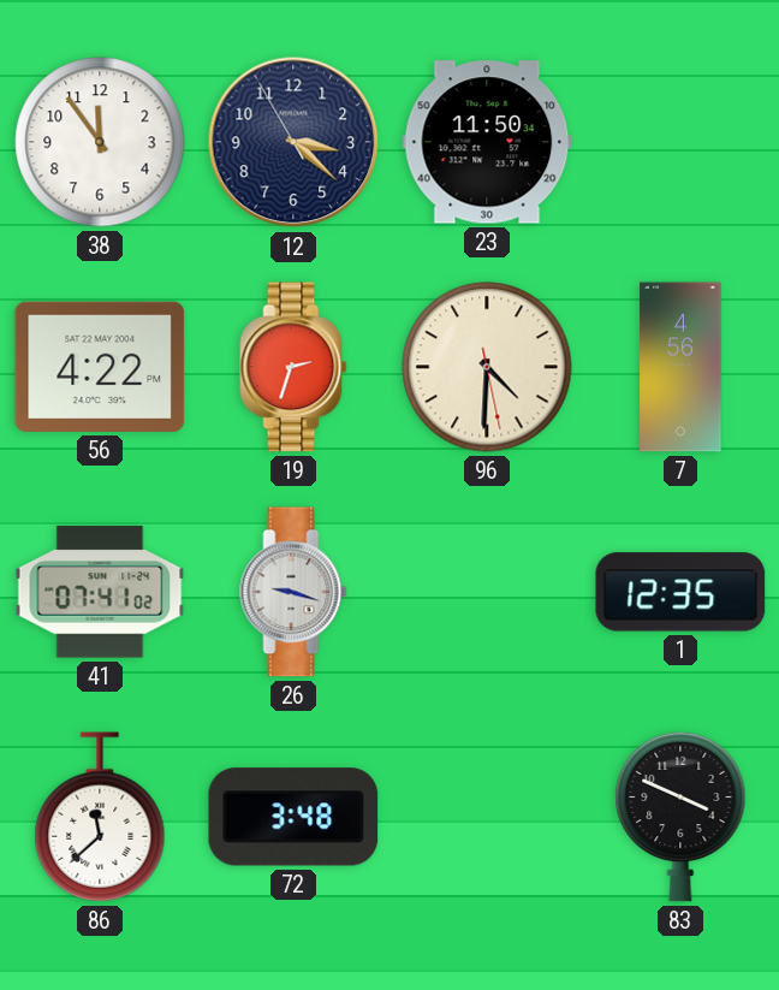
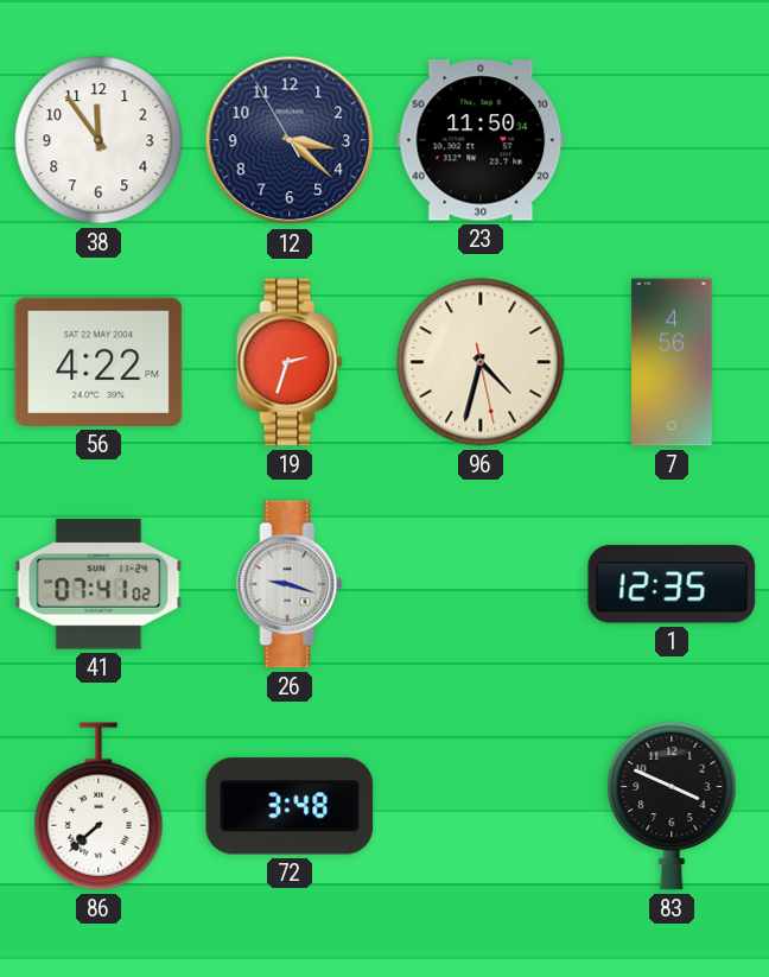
96: 4:30 -> 4:32 (481, 362)
86: 11:38 -> 7:38 (98, 806)
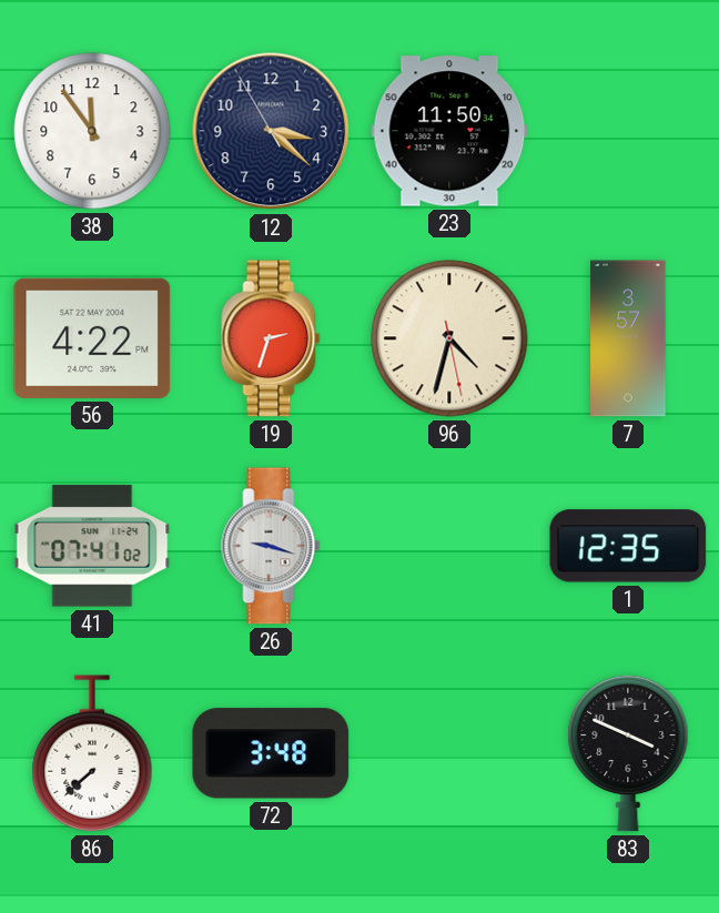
7: 4:56 -> 3:57 (628, 338)
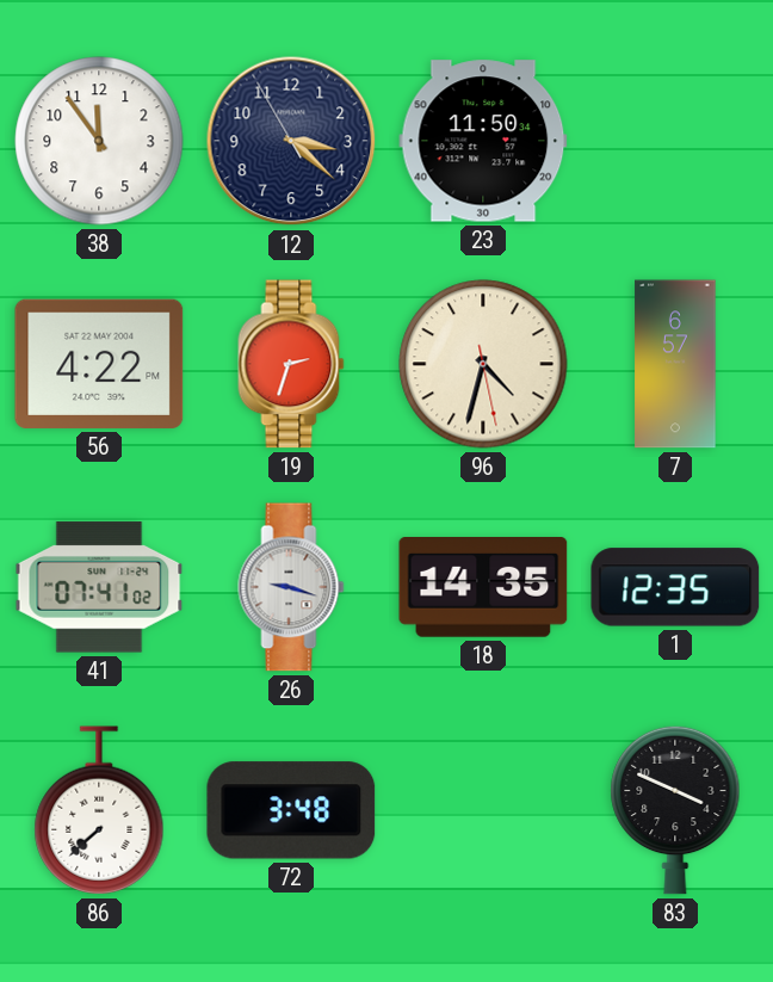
7: 3:57 -> 6:57 (675, 364)
18: none -> 14:35 (483, 587)
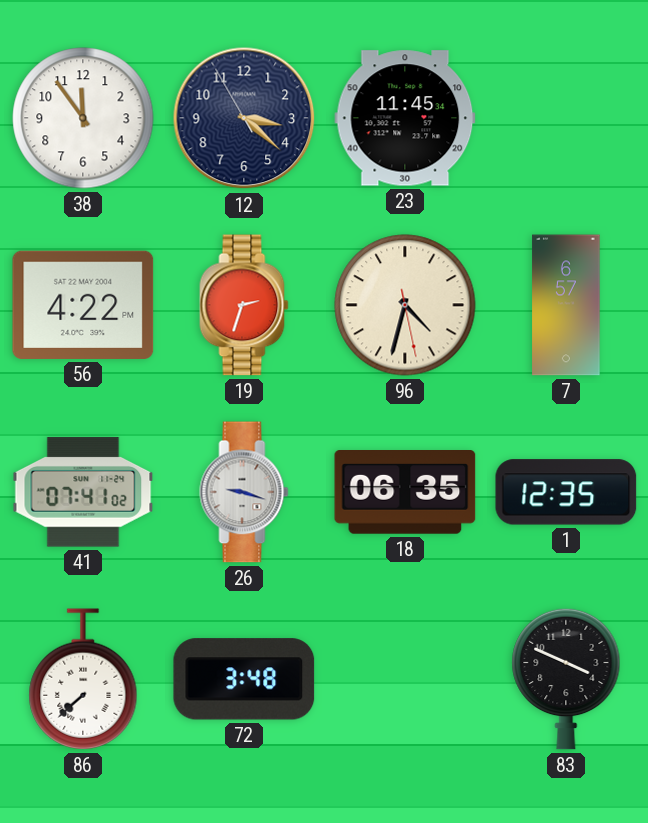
23: 11:50 -> 11:45 (405, 118)
18: 14:35 -> 06:35 (405, 492)
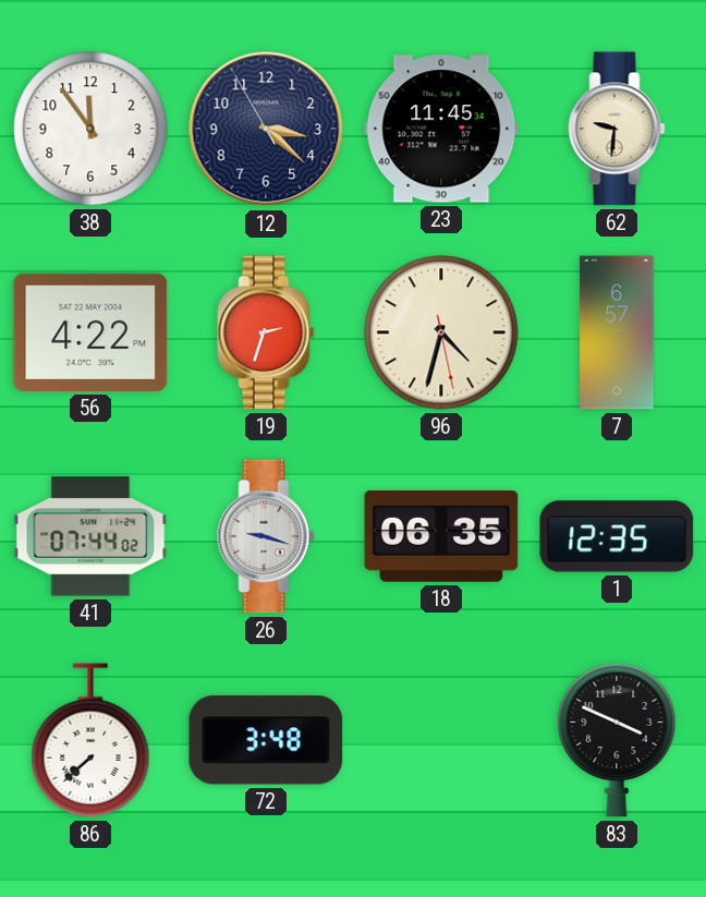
62: none -> 9:31 (617, 129)
41: 07:41 -> 07:44 (90, 536)
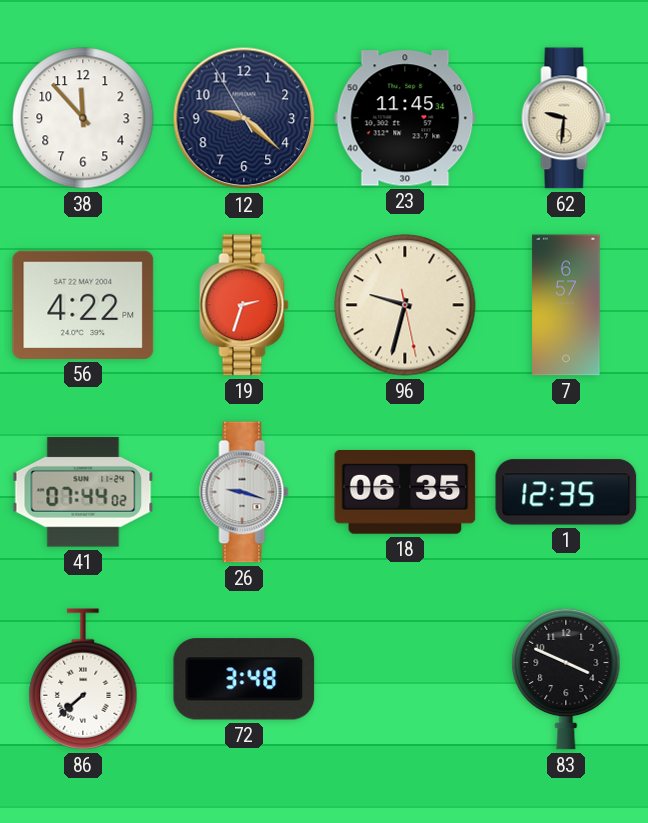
38: 11:54 -> 11:53 (83, 118)
12: 3:21 -> 9:21 (244, 118)
96: 4:32 -> 9:32 (405, 305)
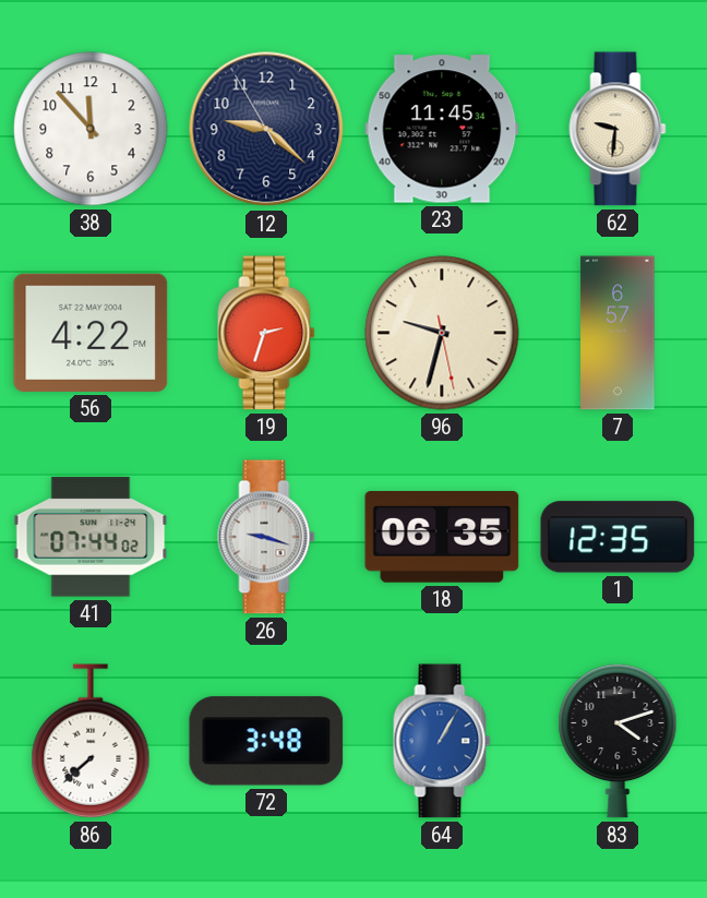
64: none -> 1:05 (442, 741)
83: 3:49 -> 4:12 (618, 741)
